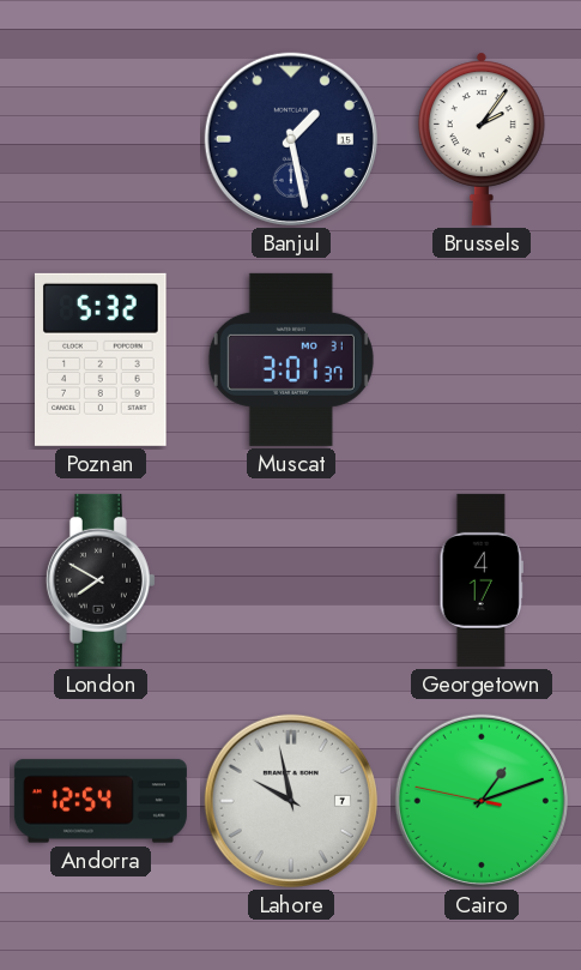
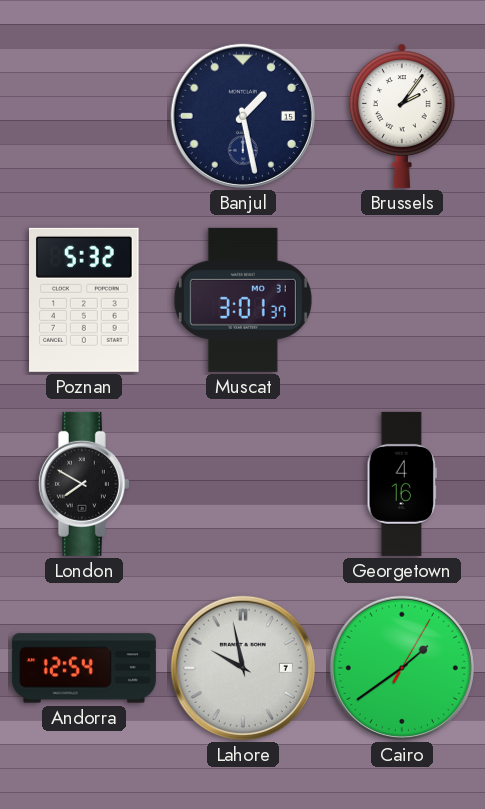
Georgetown: 4:17 -> 4:16 (401, 484)
Cairo: 1:11 -> 1:39 (402, 668)
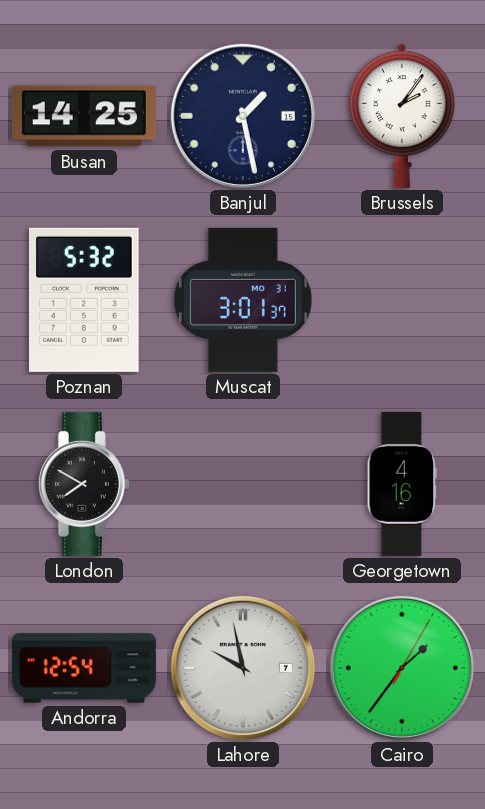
Busan: none -> 14:25 (84, 116)
Cairo: 1:39 -> 1:36 (402, 668)
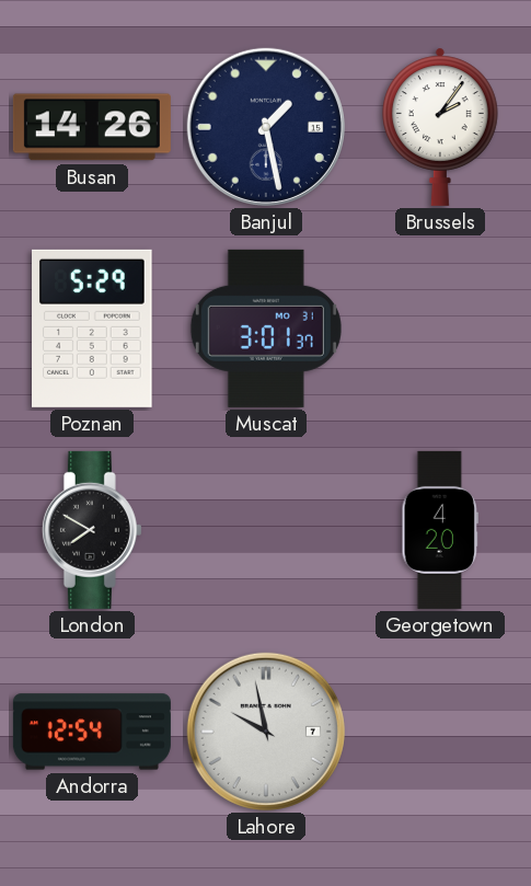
Busan: 14:25 -> 14:26 (92, 127)
Poznan: 5:32 -> 5:29 (93, 329)
Georgetown: 4:16 -> 4:20 (439, 530)
Cairo: 1:36 -> none (402, 668)
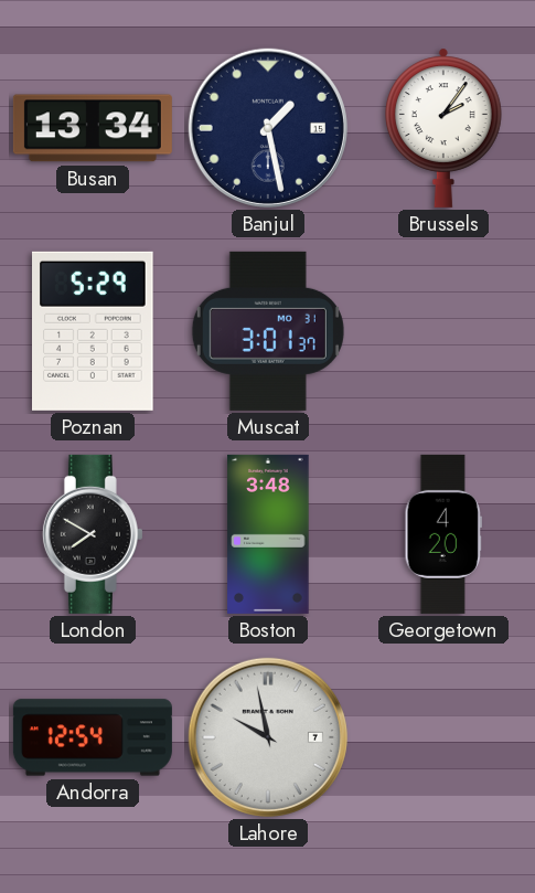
Busan: 14:26 -> 13:34 (93, 128)
Boston: none -> 3:48 (268, 534)
